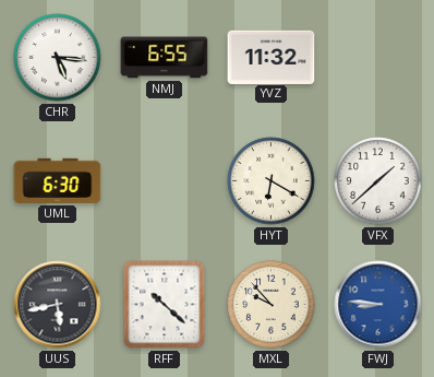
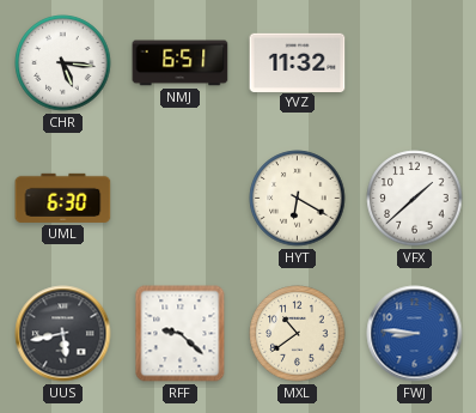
NMJ: 6:55 -> 6:51 (181, 63)
RFF: 10:22 -> 9:22 (181, 334)
MXL: 9:53 -> 10:39 (298, 334)
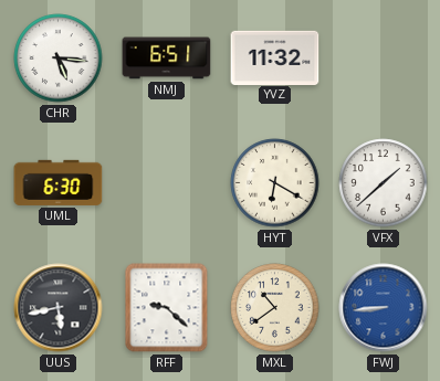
FWJ: 8:46 -> 8:44 (384, 308)
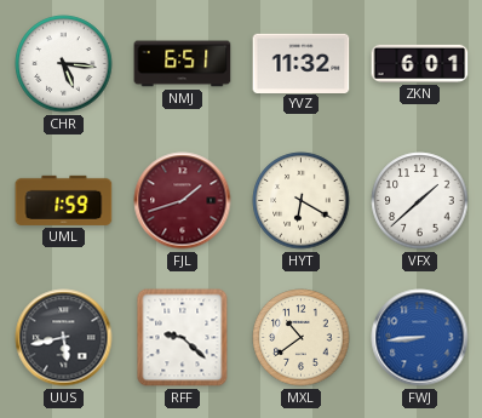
ZKN: none -> 6:01 (420, 63)
UML: 6:30 -> 1:59 (64, 200)
FJL: none -> 1:42 (183, 201)
